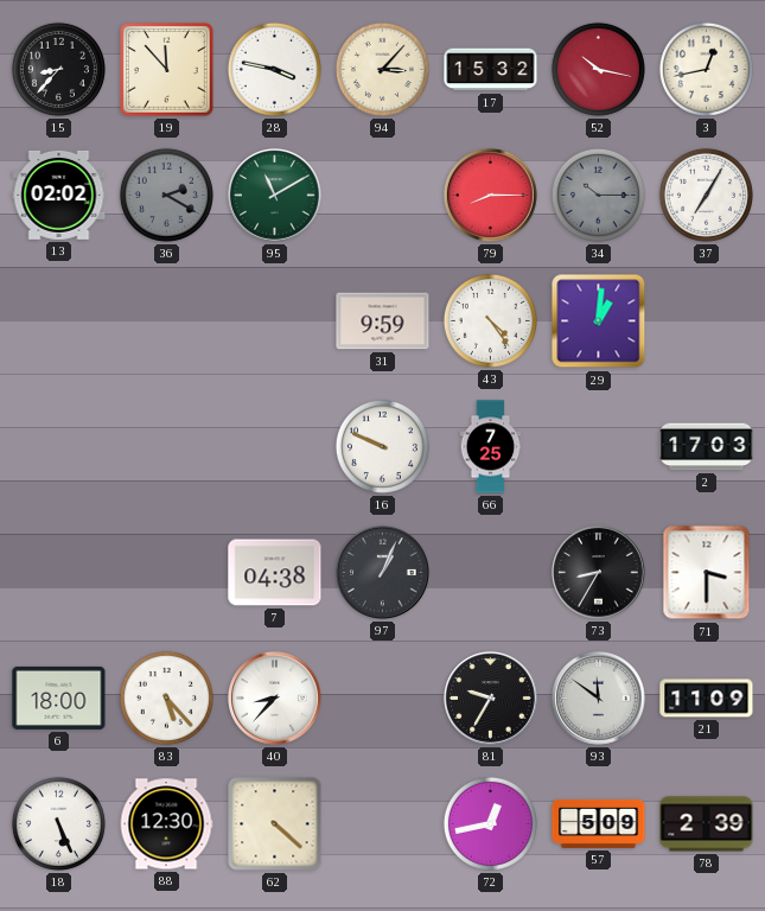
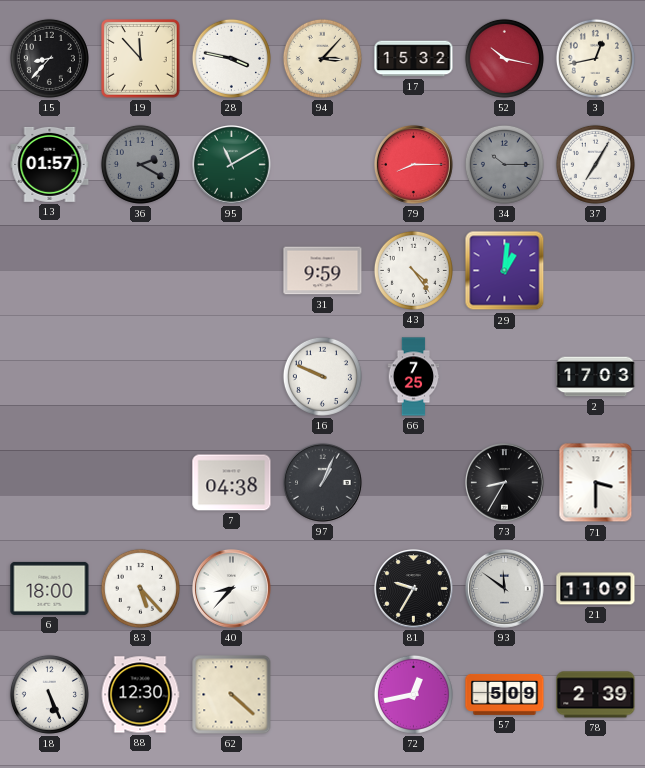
13: 02:02 -> 01:57 (50, 164)
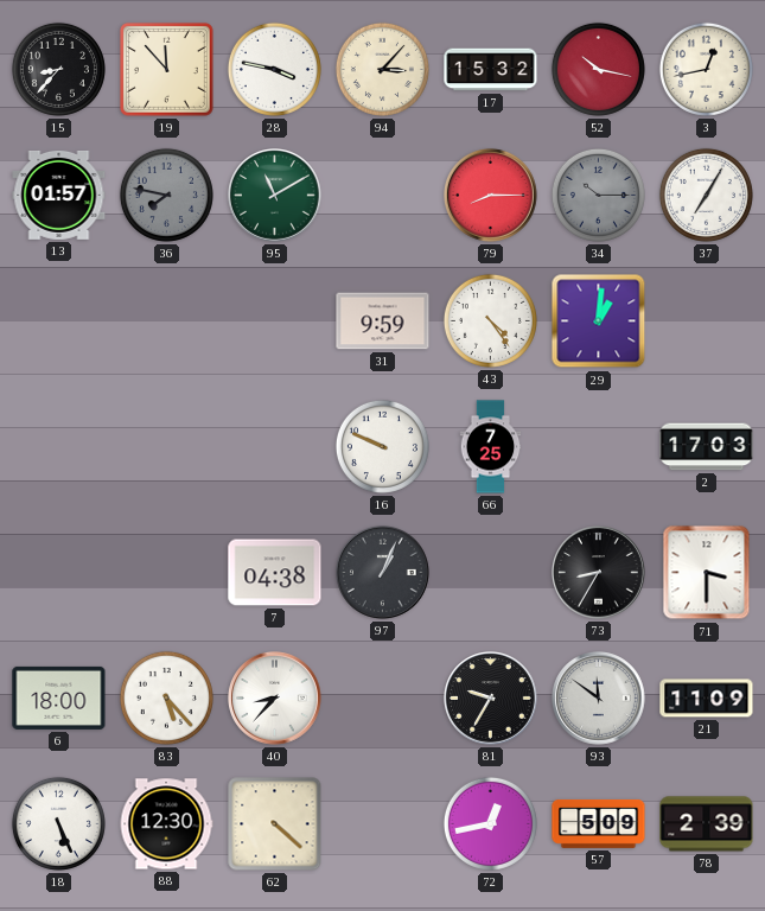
36: 2:20 -> 7:47 (166, 195)
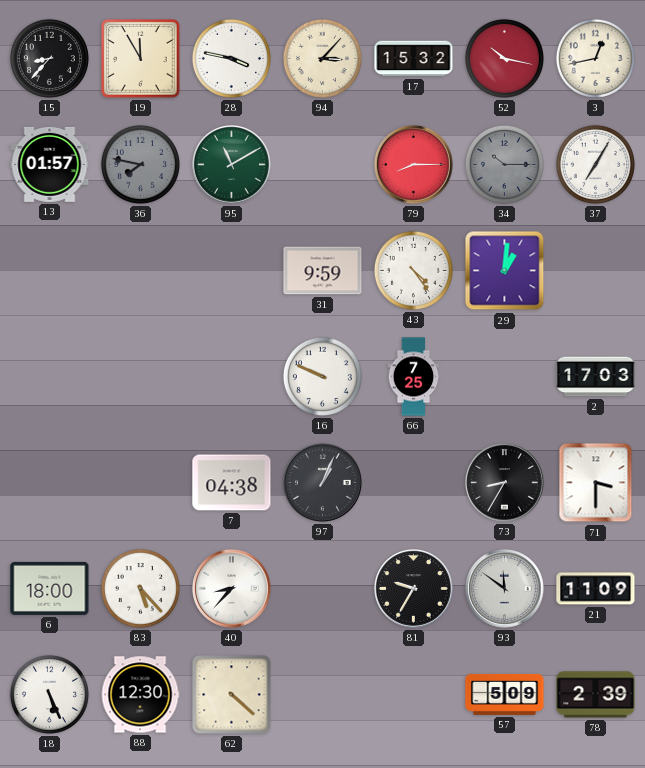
19: 11:53 -> 11:55 (141, 59)
72: 12:43 -> none (490, 823)
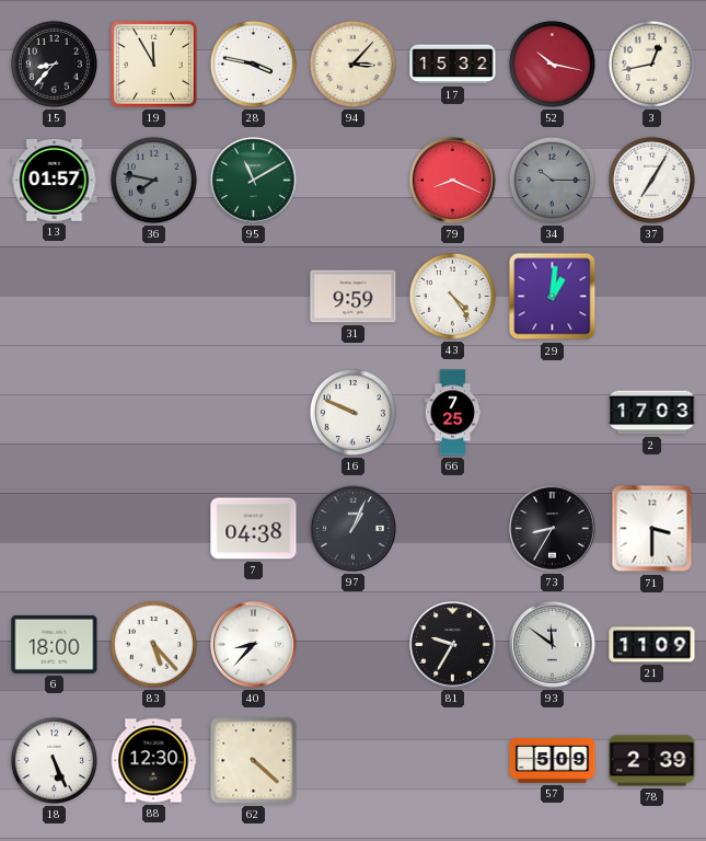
79: 8:15 -> 8:19 (453, 181)
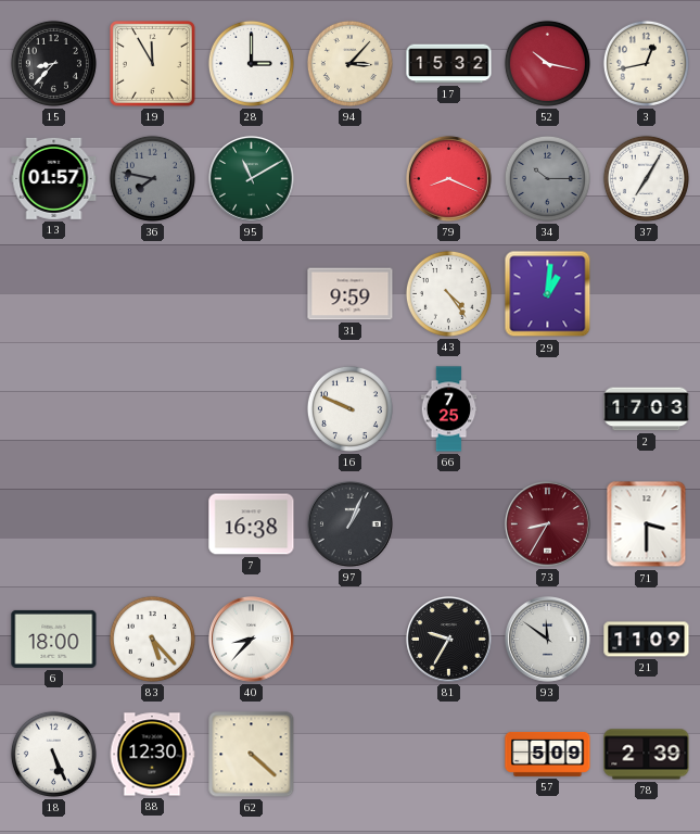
28: 3:47 -> 3:00 (251, 63)
7: 04:38 -> 16:38 (252, 525)
73 dial: black -> burgundy (548, 525)
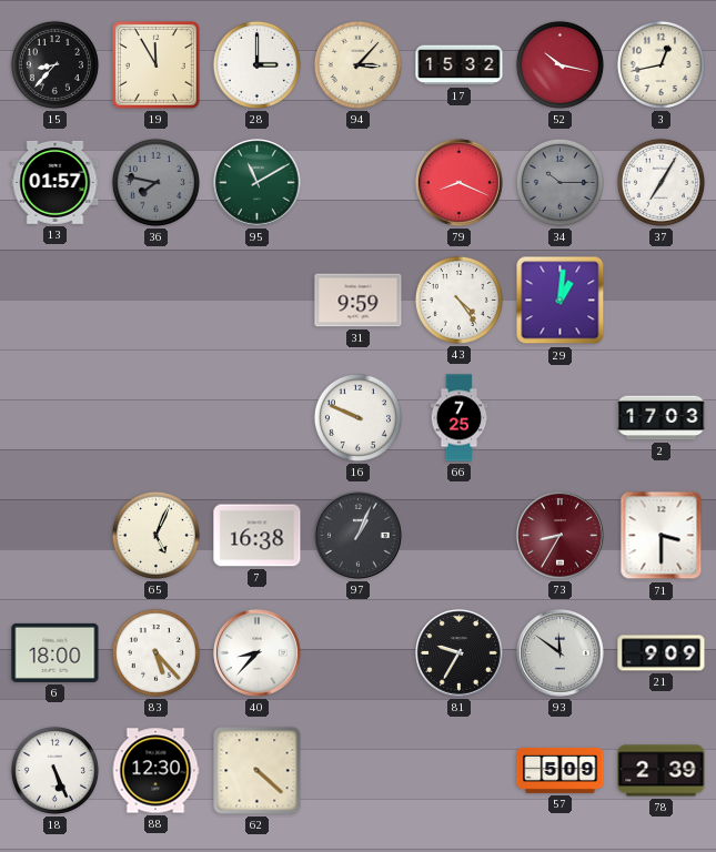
65: none -> 5:04 (155, 535)
21: 11:09 -> 9:09 (662, 653)
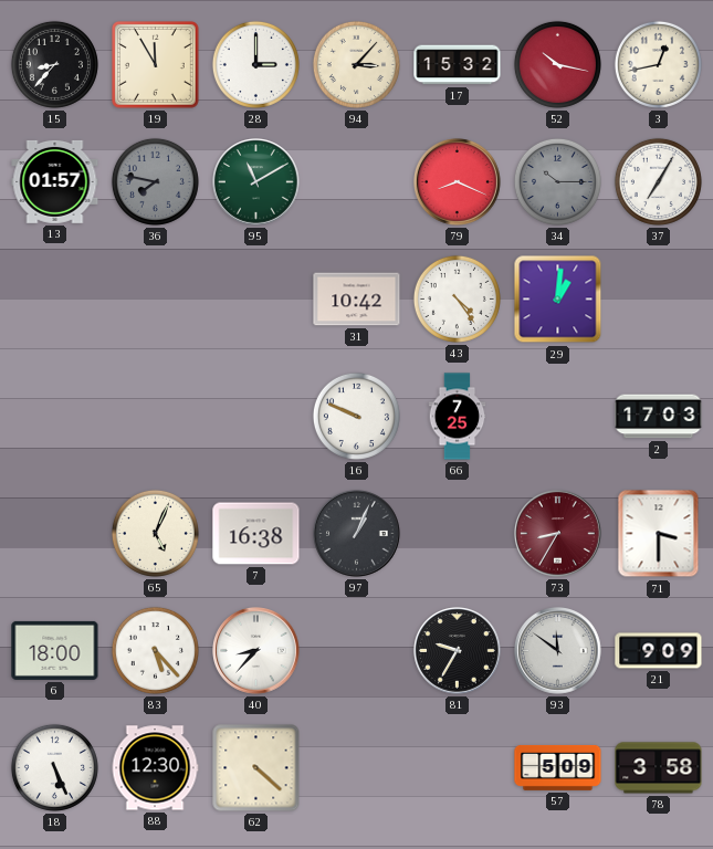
31: 9:59 -> 10:42 (357, 300)
78: 2:39 -> 3:58 (659, 768)
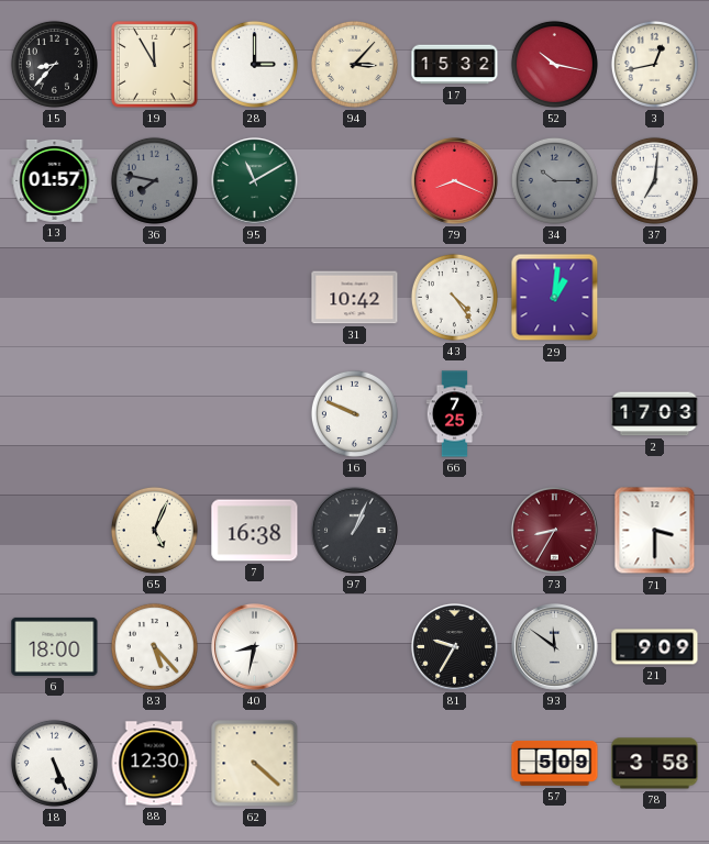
37: 7:05 -> 7:01 (654, 180)
40: 8:37 -> 8:32 (255, 647)
